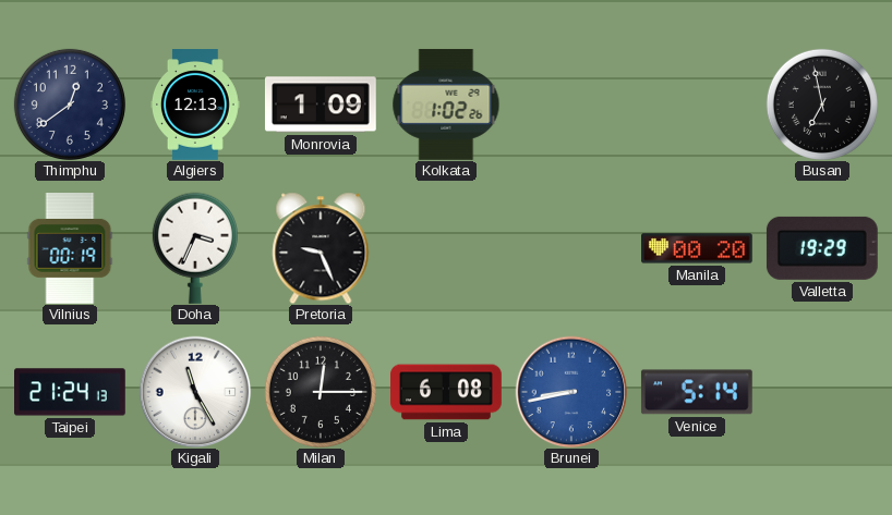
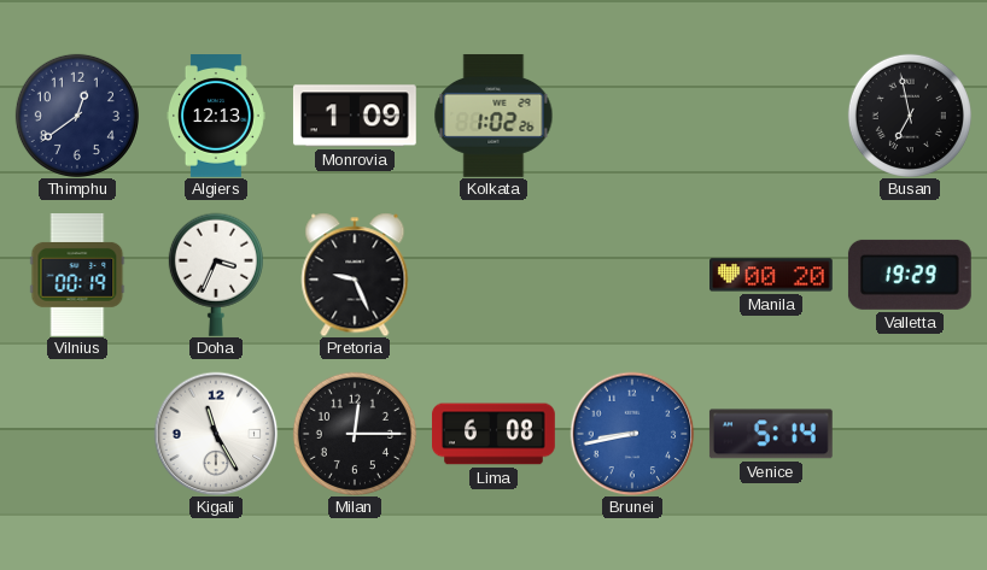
Taipei: 21:24 -> none (71, 392)
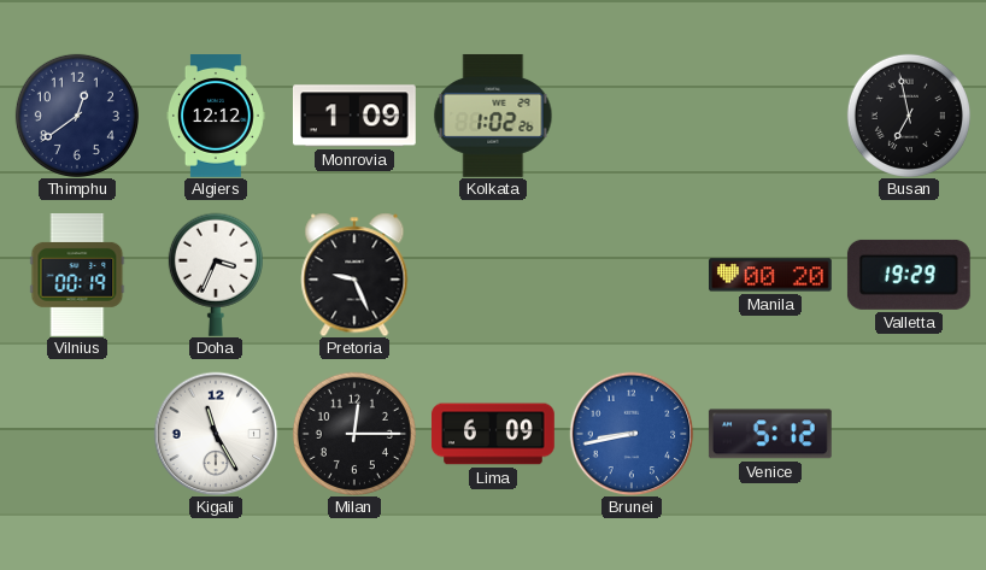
Algiers: 12:13 -> 12:12 (217, 117)
Lima: 6:08 -> 6:09 (493, 434)
Venice: 5:14 -> 5:12 (770, 434)
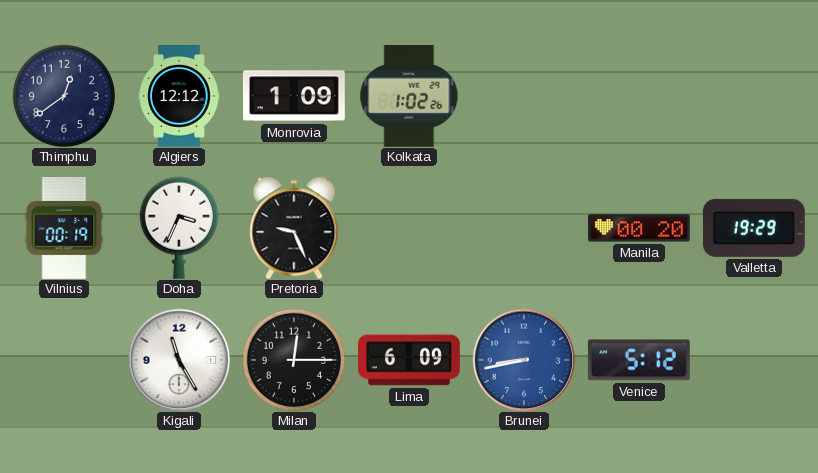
Busan: 6:58 -> none (909, 116)
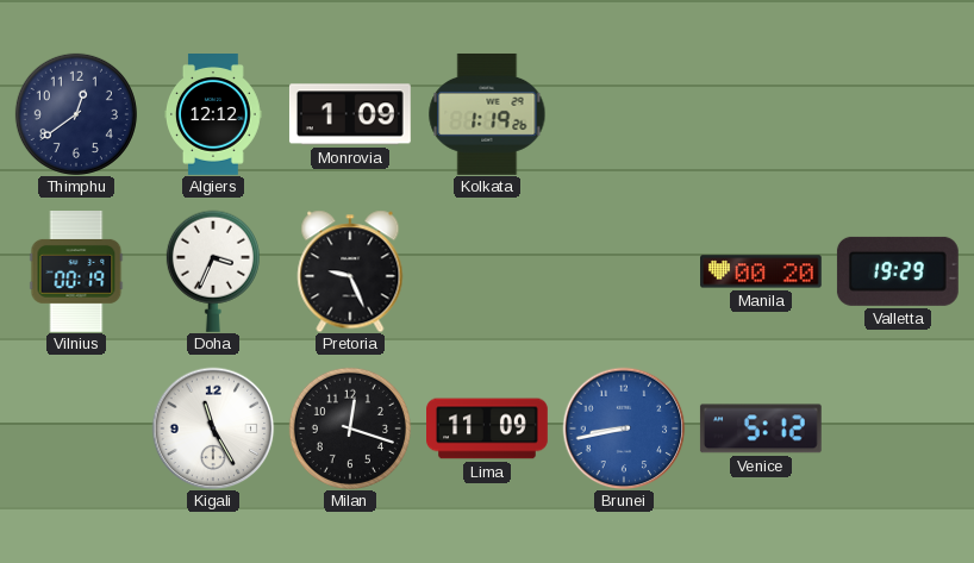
Kolkata: 1:02 -> 1:19 (487, 114)
Milan: 12:15 -> 12:18 (350, 428)
Lima: 6:09 -> 11:09 (487, 428)
